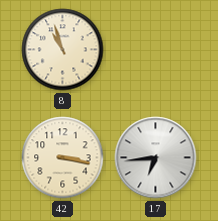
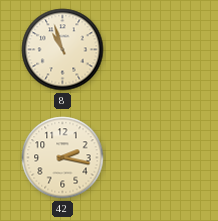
42: 3:17 -> 2:17 (63, 158)
17: 6:44 -> none (156, 158)
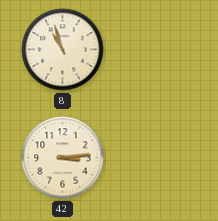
42: 2:17 -> 3:14 (63, 158)
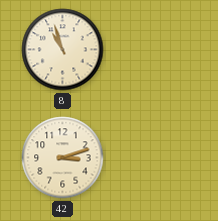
42: 3:14 -> 3:12 (63, 158)
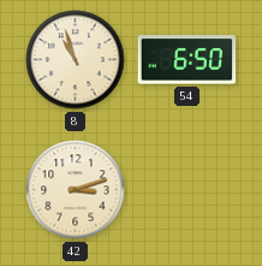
54: none -> 6:50 (187, 60)
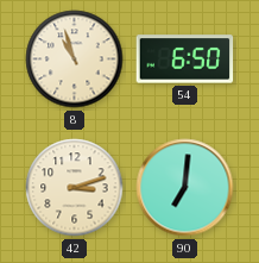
90: none -> 7:01 (185, 188)
